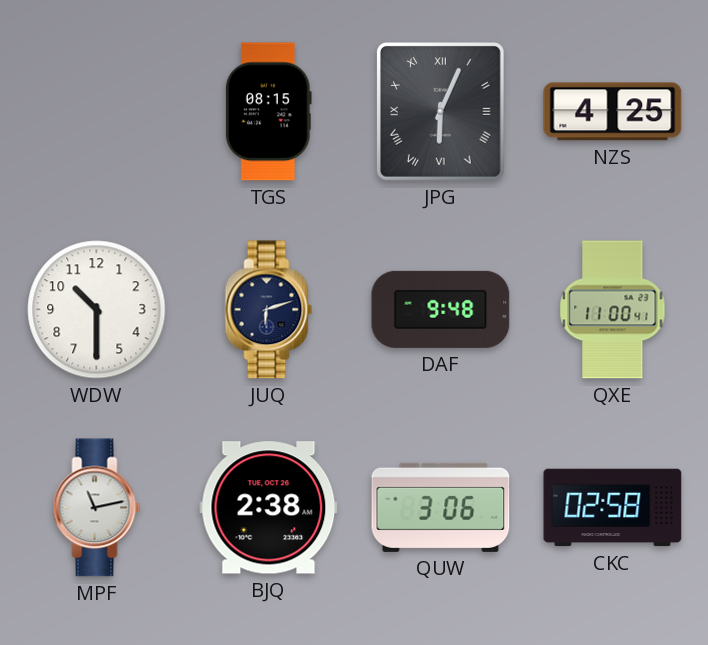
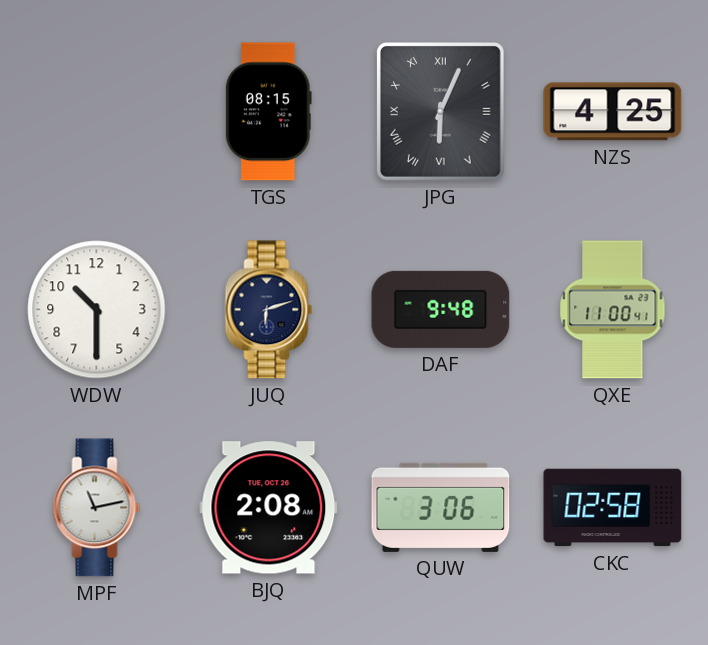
BJQ: 2:38 -> 2:08 (269, 508)
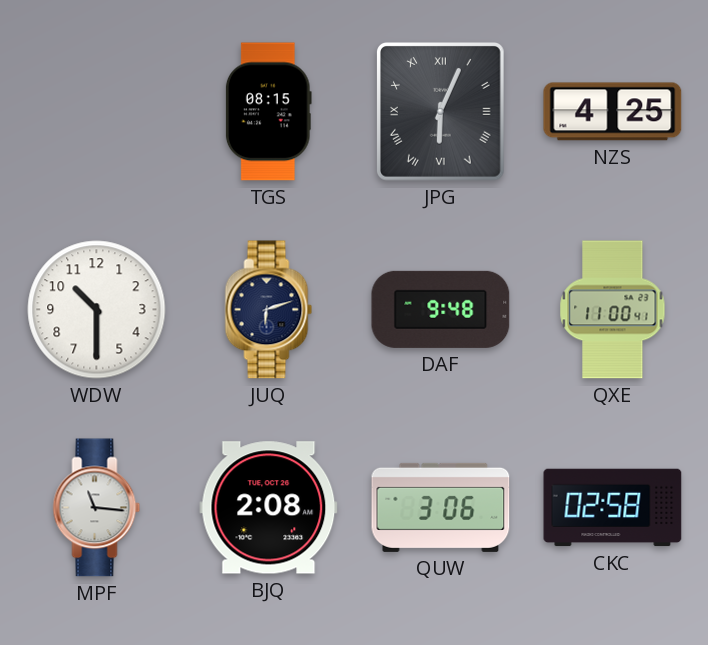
MPF: 11:13 -> 11:16 (97, 508)
